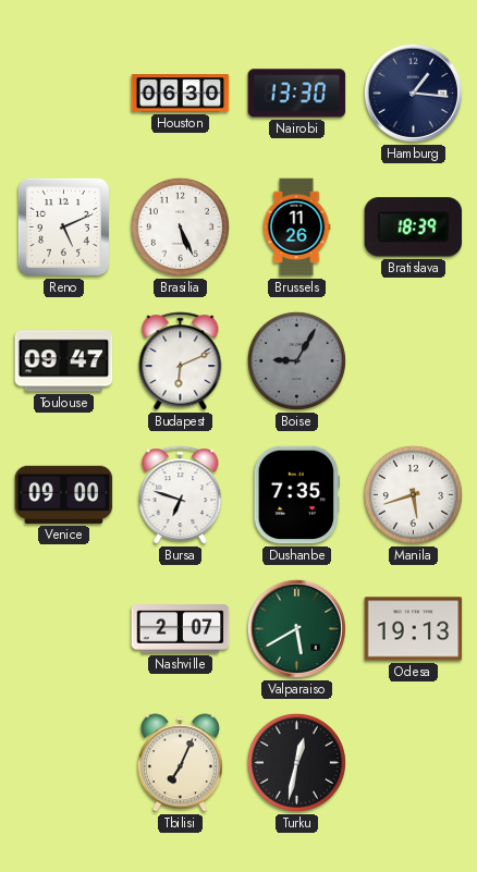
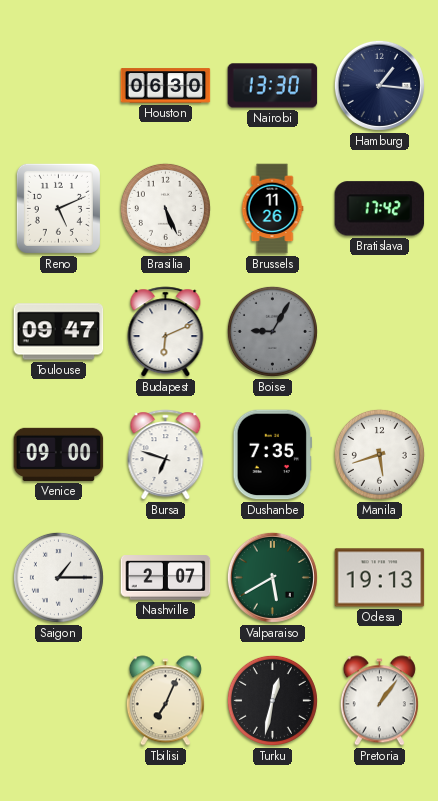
Bratislava: 18:39 -> 17:42 (380, 209)
Saigon: none -> 1:15 (58, 577)
Pretoria: none -> 1:06 (379, 701)
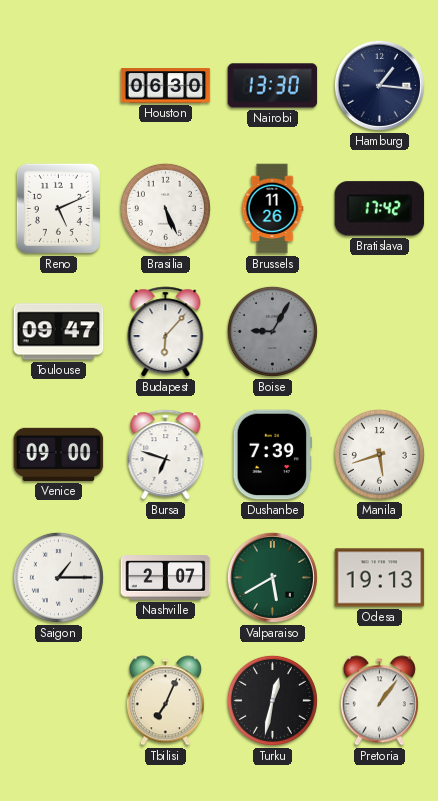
Budapest: 6:11 -> 6:07 (166, 332)
Dushanbe: 7:35 -> 7:39 (272, 455)
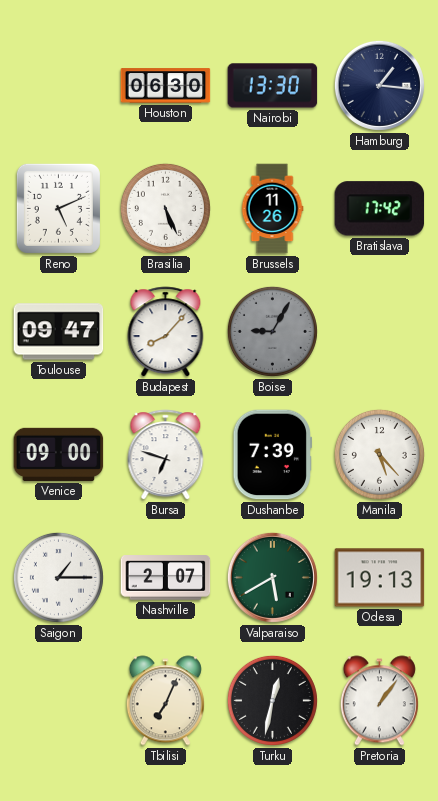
Budapest: 6:07 -> 8:07 (166, 332)
Manila: 5:42 -> 5:23 (379, 454)
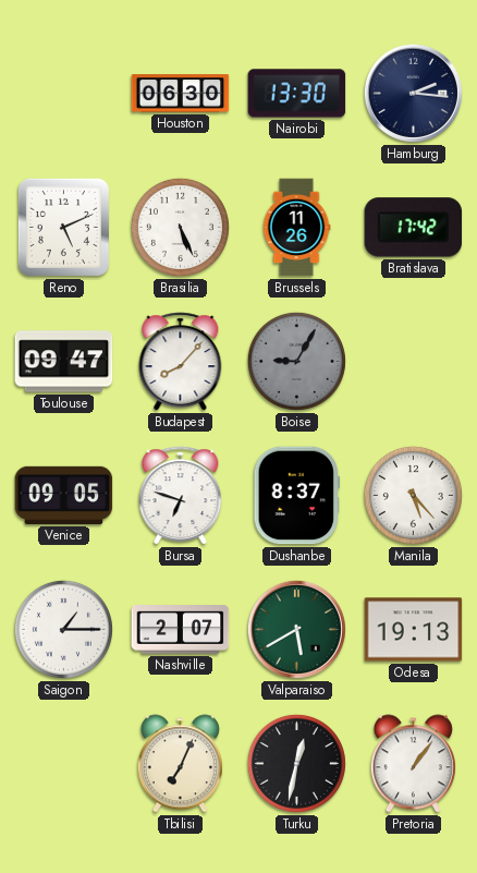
Hamburg: 1:16 -> 2:16 (413, 93)
Venice: 09:00 -> 09:05 (64, 495)
Dushanbe: 7:39 -> 8:37 (296, 496)
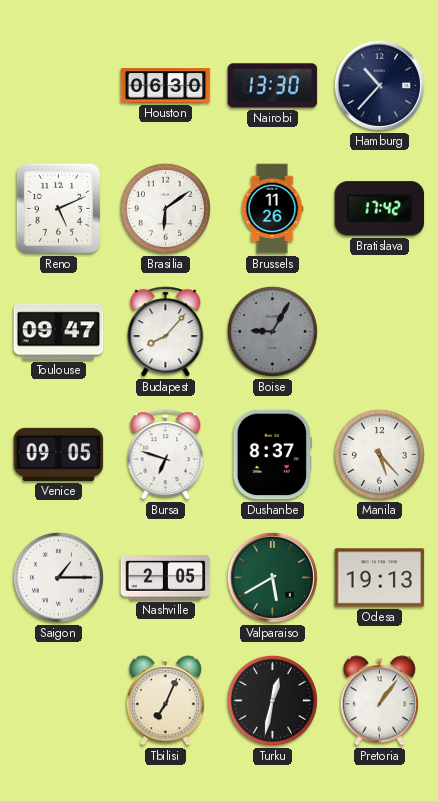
Hamburg: 2:16 -> 10:37 (379, 85)
Brasilia: 5:26 -> 6:09 (165, 208)
Nashville: 2:07 -> 2:05 (166, 578)
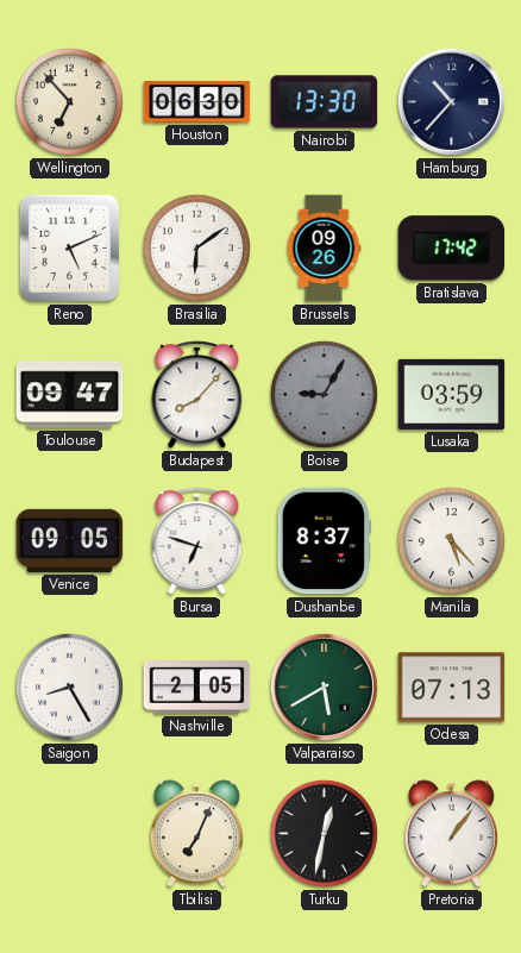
Wellington: none -> 6:53 (69, 101)
Brussels: 11:26 -> 09:26 (324, 249)
Lusaka: none -> 03:59 (452, 394)
Saigon: 1:15 -> 8:25 (69, 686)
Odesa: 19:13 -> 07:13 (452, 688)
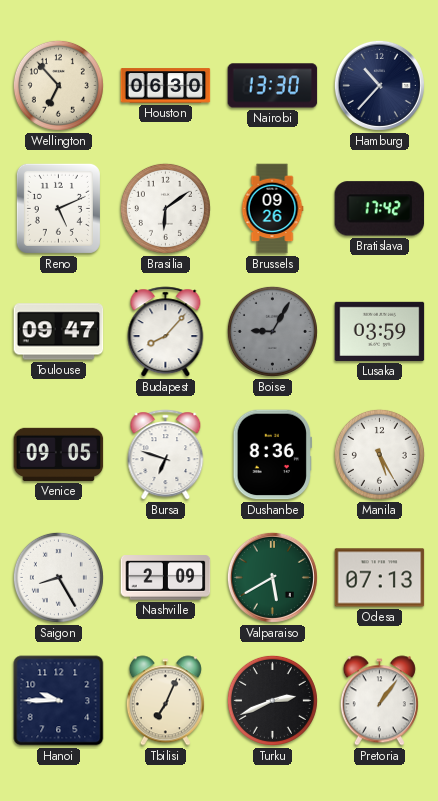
Dushanbe: 8:37 -> 8:36 (272, 455)
Manila: 5:23 -> 5:25 (379, 454)
Nashville: 2:05 -> 2:09 (166, 578)
Hanoi: none -> 9:45 (59, 701)
Turku: 12:32 -> 2:41 (272, 700)
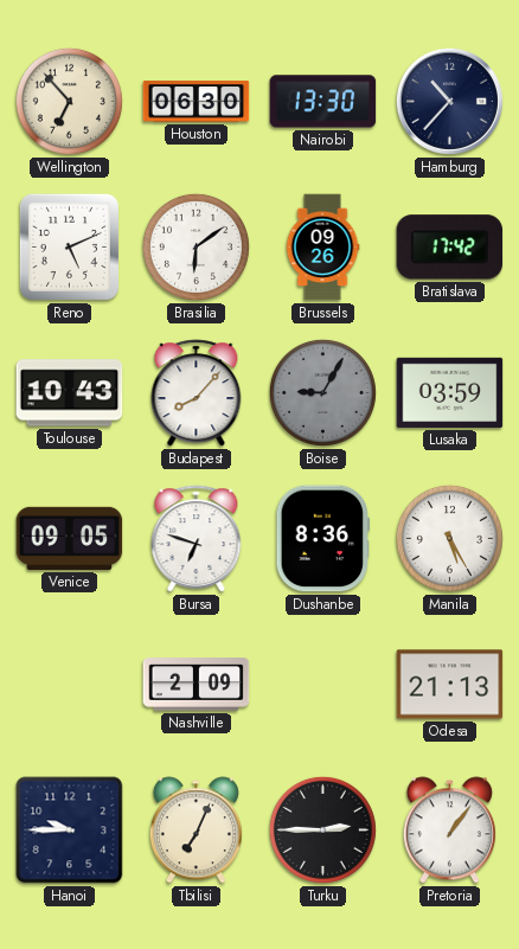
Toulouse: 09:47 -> 10:43 (70, 393)
Saigon: 8:25 -> none (58, 577)
Valparaiso: 5:40 -> none (272, 577)
Odesa: 07:13 -> 21:13 (450, 685)
Turku: 2:41 -> 2:45 (322, 829)
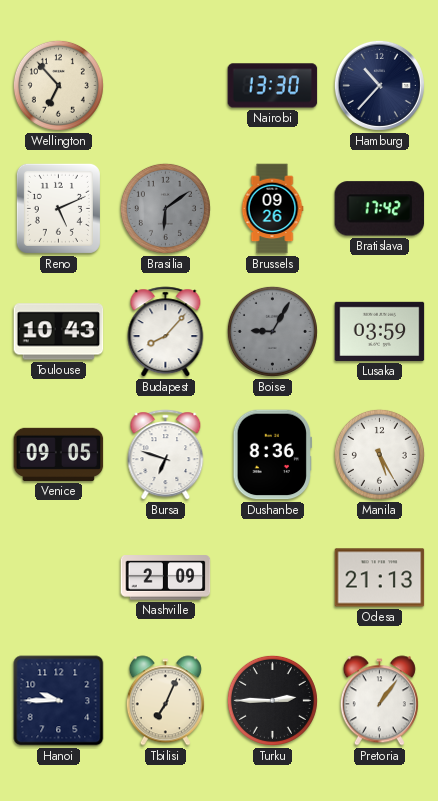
Houston: 06:30 -> none (197, 102)
Brasilia dial: white -> grey (165, 208)
